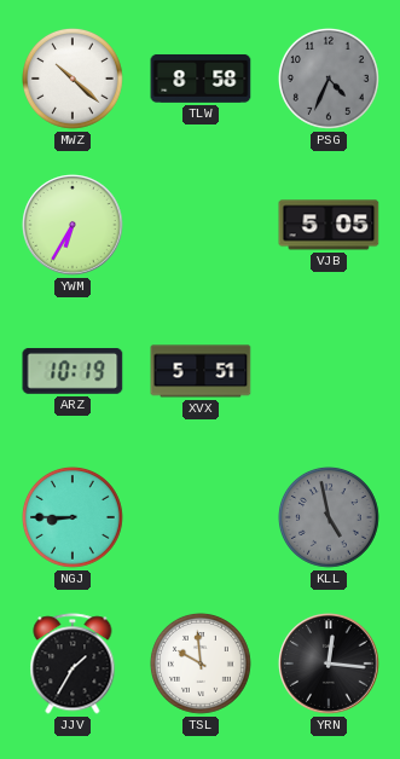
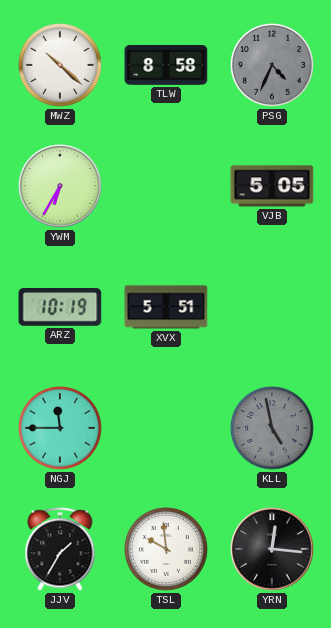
NGJ: 8:45 -> 11:45 (61, 429)
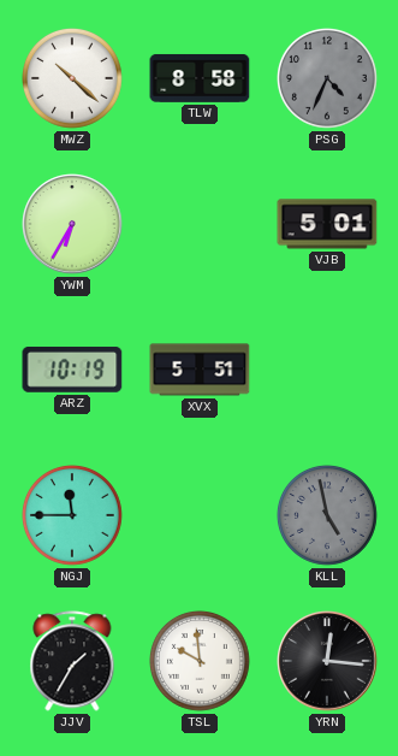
VJB: 5:05 -> 5:01 (327, 224)
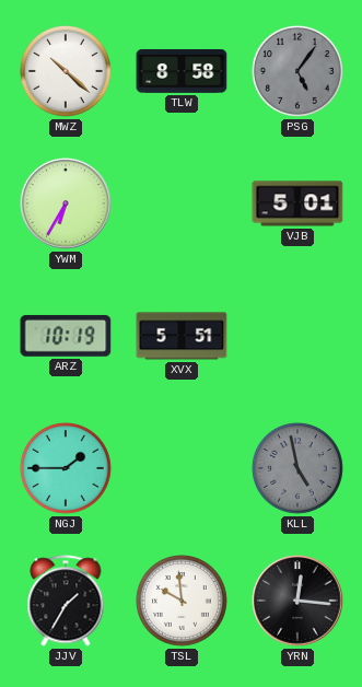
PSG: 4:34 -> 5:06 (299, 72)
NGJ: 11:45 -> 1:45 (67, 469)
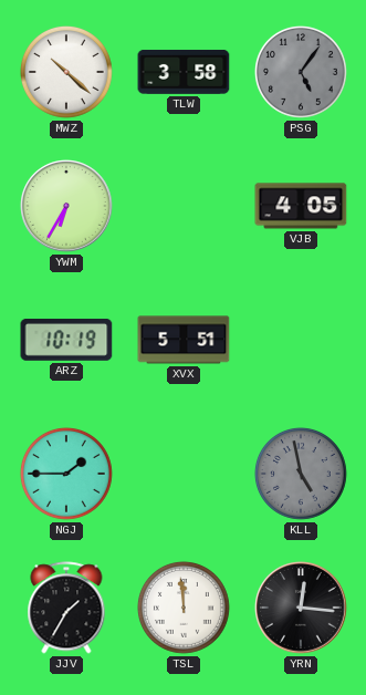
TLW: 8:58 -> 3:58 (184, 72)
VJB: 5:01 -> 4:05 (301, 206)
TSL: 9:59 -> 11:59 (185, 609)
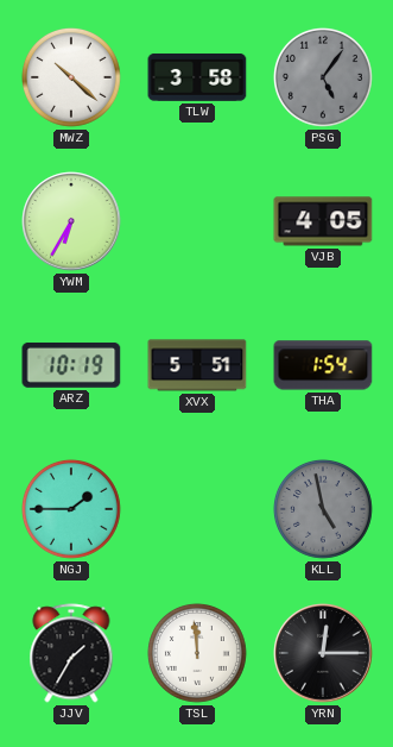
THA: none -> 1:54 (323, 365)
YRN: 12:16 -> 12:15 (323, 653)
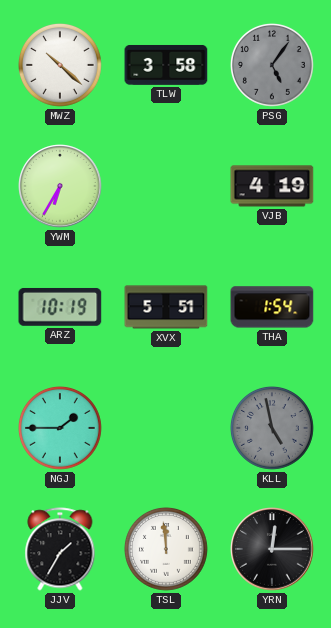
VJB: 4:05 -> 4:19 (272, 186)
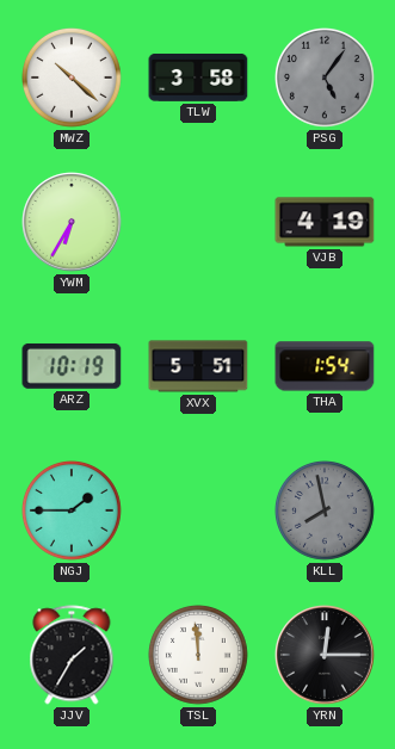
KLL: 4:58 -> 7:58 (326, 512)
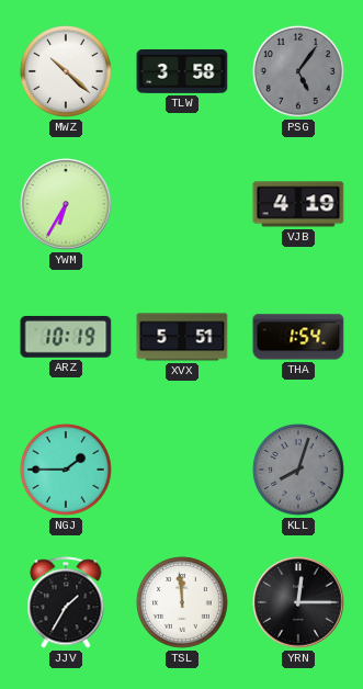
KLL: 7:58 -> 8:03 (299, 471)
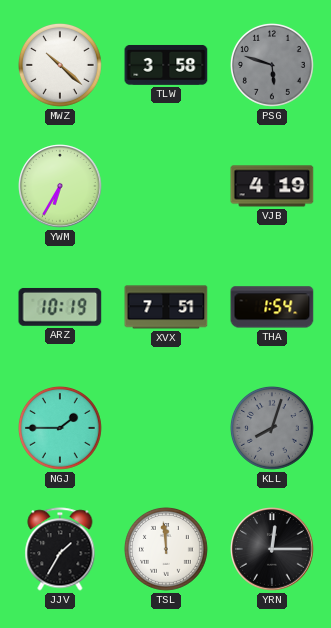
PSG: 5:06 -> 5:48 (273, 66)
XVX: 5:51 -> 7:51 (166, 307)
